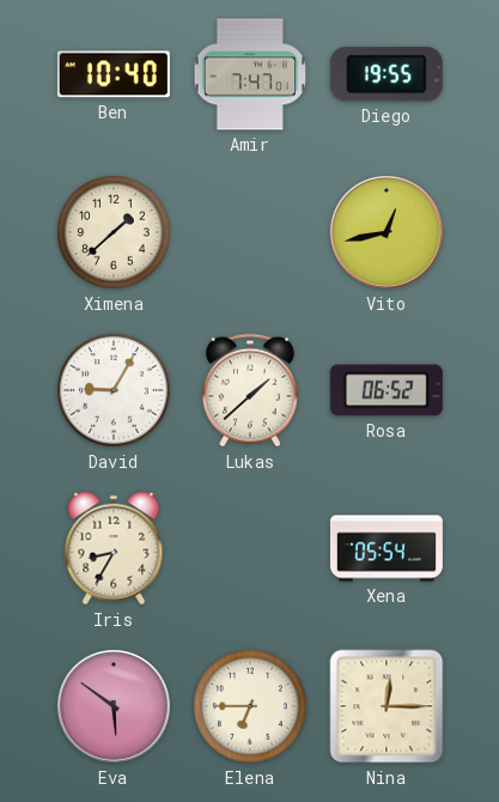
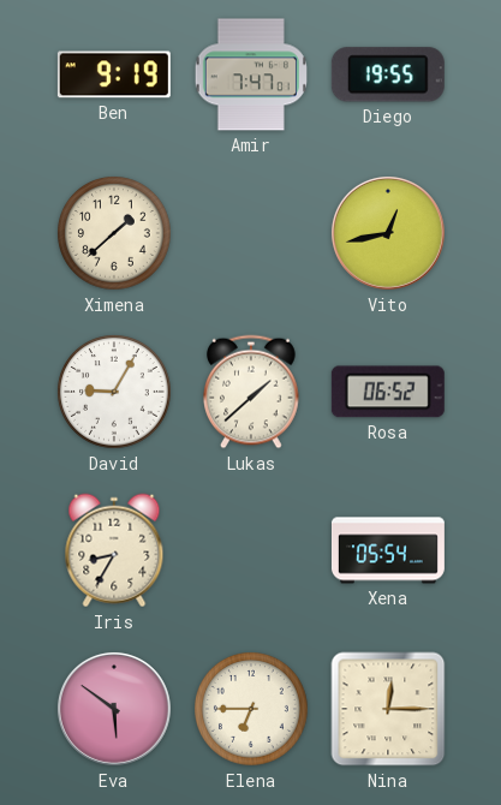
Ben: 10:40 -> 9:19 (114, 74)
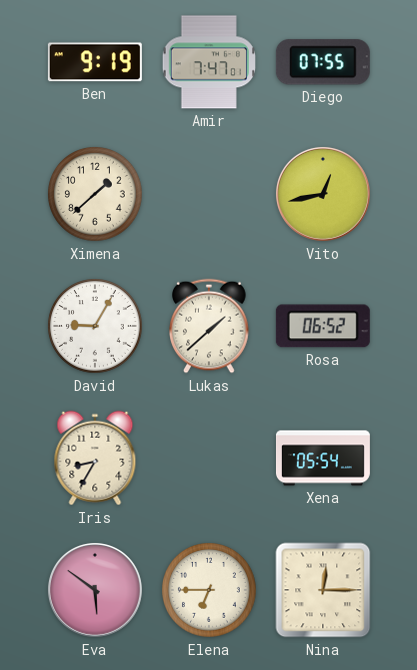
Diego: 19:55 -> 07:55 (323, 62)
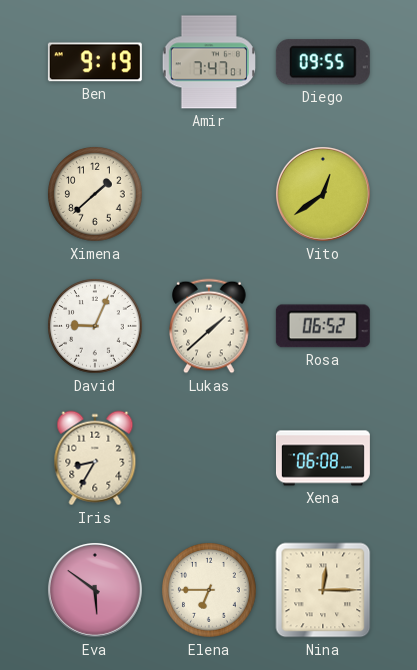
Diego: 07:55 -> 09:55 (323, 62)
Vito: 12:43 -> 12:39 (323, 194)
David: 9:05 -> 9:04 (95, 326)
Xena: 05:54 -> 06:08 (323, 458)
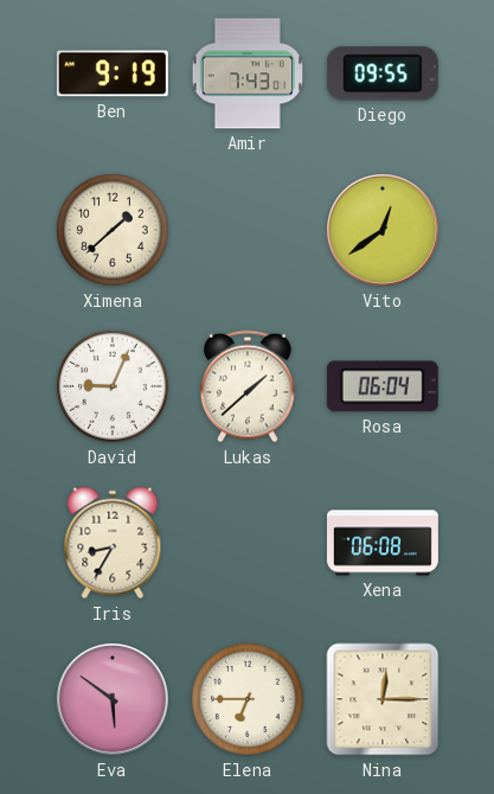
Amir: 7:47 -> 7:43 (246, 73)
Rosa: 06:52 -> 06:04 (383, 386)
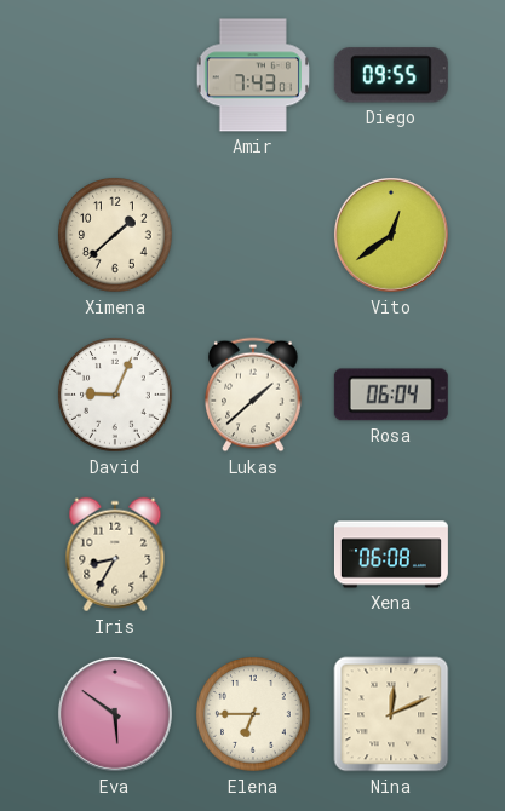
Ben: 9:19 -> none (113, 73)
Nina: 12:15 -> 12:11 (391, 714)
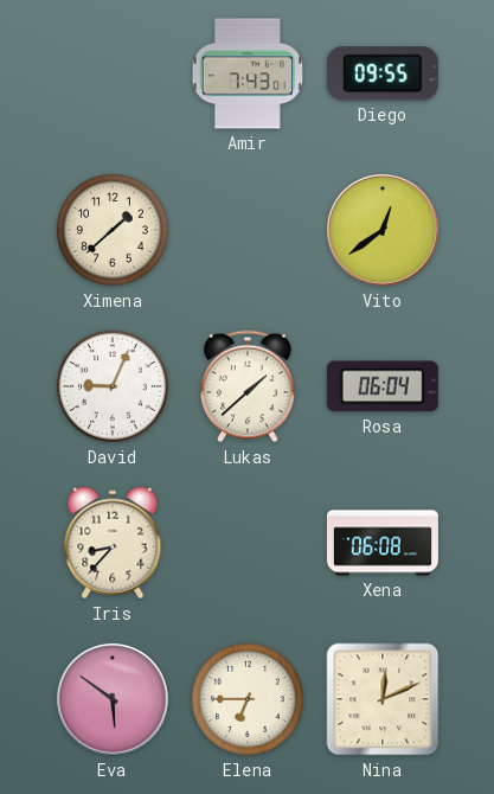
Iris: 8:35 -> 8:37 (113, 543)
